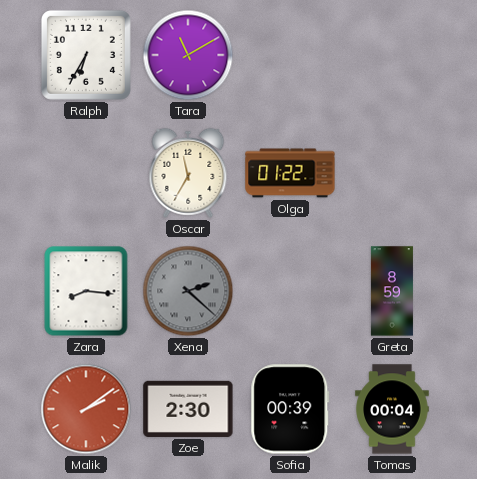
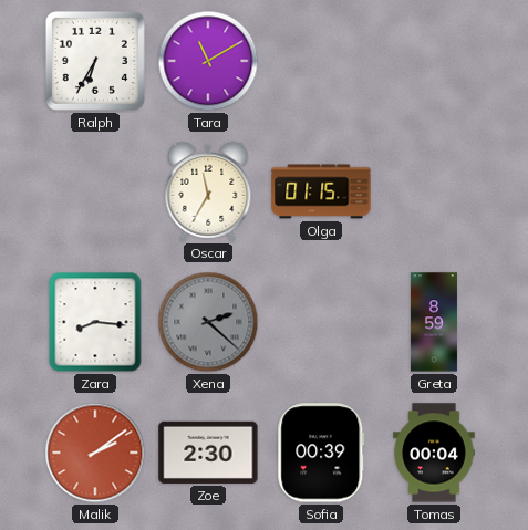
Olga: 01:22 -> 01:15 (321, 191)
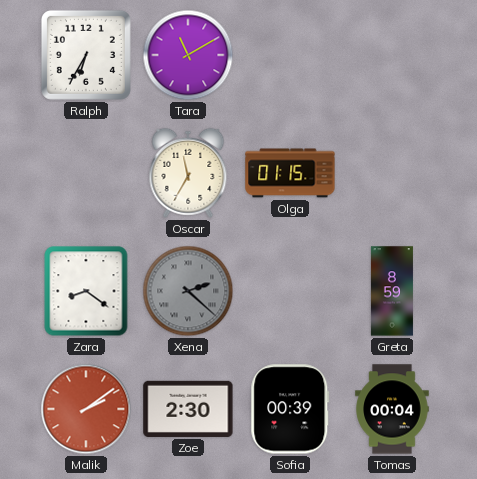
Zara: 8:16 -> 8:21 (86, 291)
